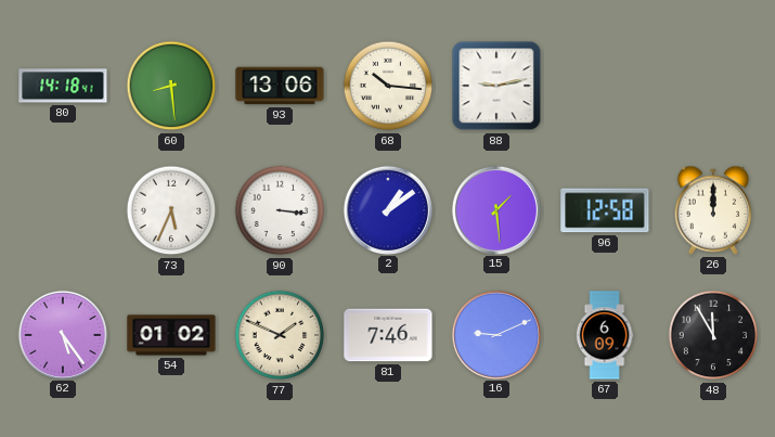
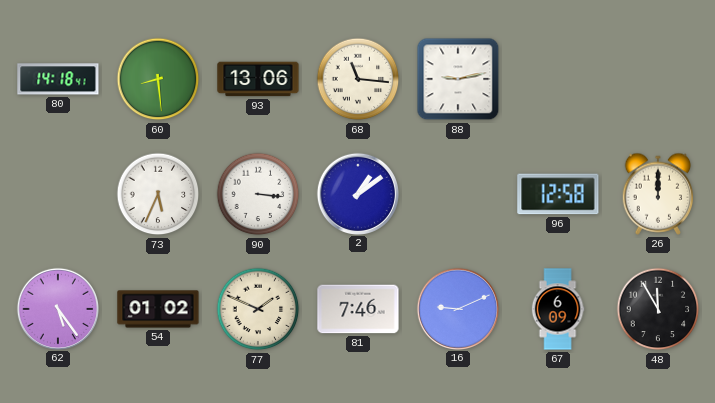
68: 10:16 -> 11:16 (358, 79)
15: 1:29 -> none (495, 209)
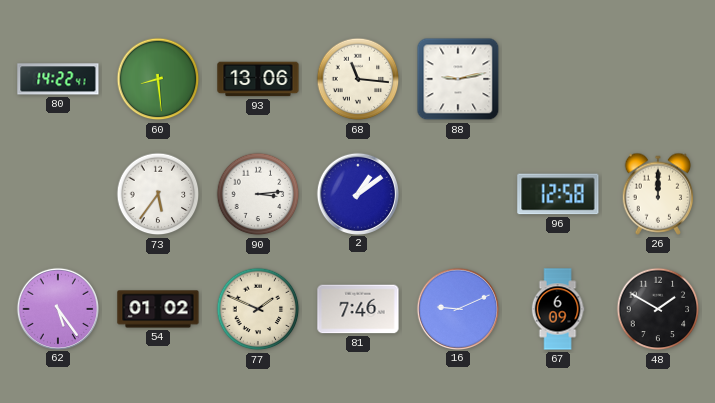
80: 14:18 -> 14:22 (58, 79)
73: 5:34 -> 5:36 (158, 194)
90: 3:16 -> 3:14 (258, 194)
48: 11:55 -> 1:50 (658, 309)
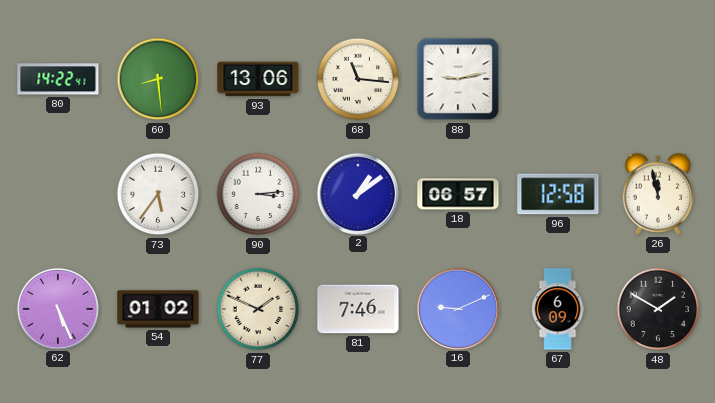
18: none -> 06:57 (458, 194)
26: 12:00 -> 11:58 (658, 194)
62: 5:24 -> 5:26 (57, 308)
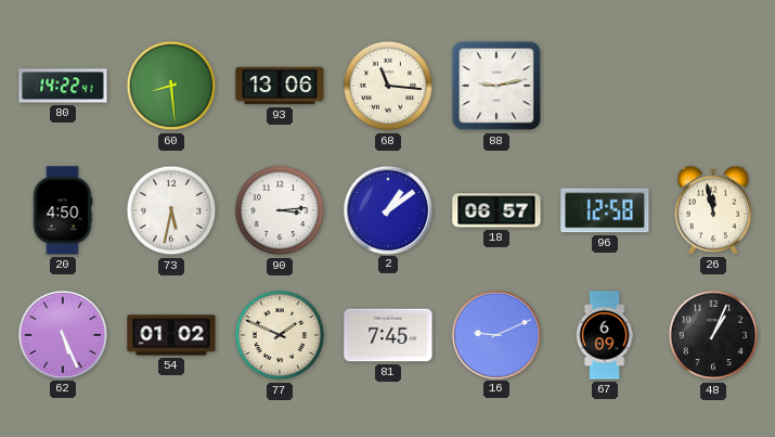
20: none -> 4:50 (63, 210)
73: 5:36 -> 5:32 (171, 210)
81: 7:46 -> 7:45 (388, 335)
48: 1:50 -> 1:04 (713, 335)
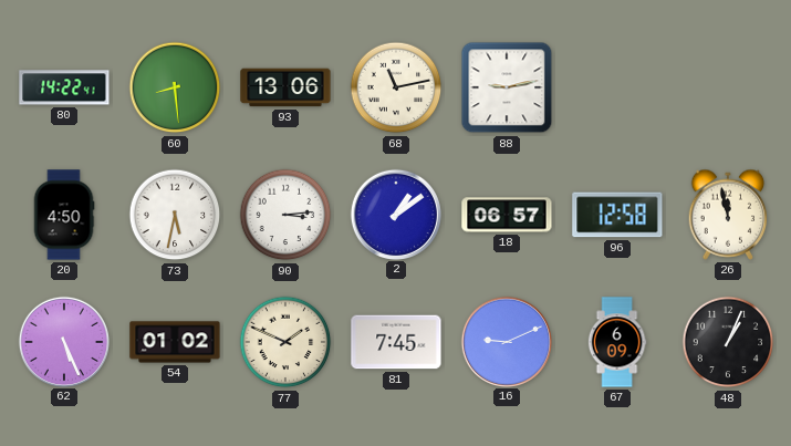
68: 11:16 -> 11:13 (396, 87)
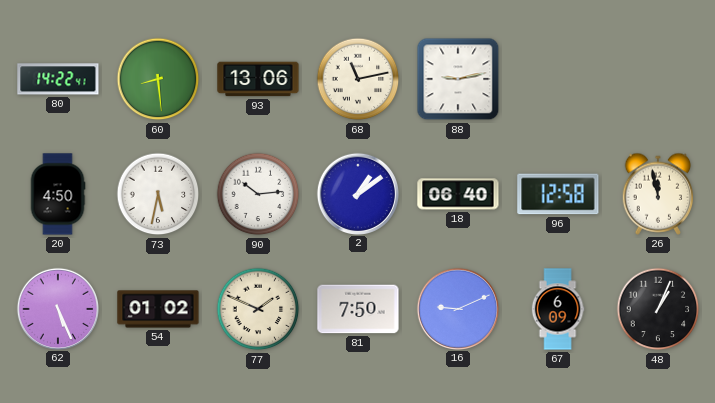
90: 3:14 -> 10:14 (258, 194)
18: 06:57 -> 06:40 (458, 194)
81: 7:45 -> 7:50 (358, 309)
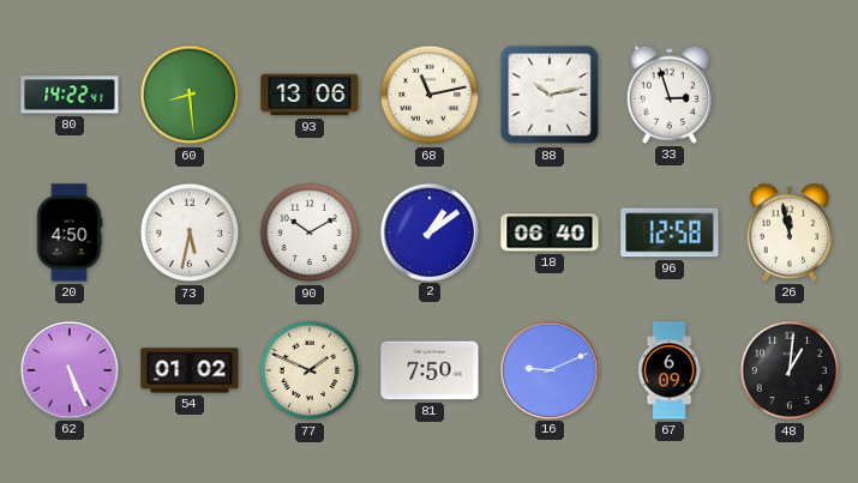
88: 9:13 -> 10:13 (550, 95)
33: none -> 2:57 (670, 95)
90: 10:14 -> 10:10 (310, 233)
48: 1:04 -> 1:01 (790, 370)
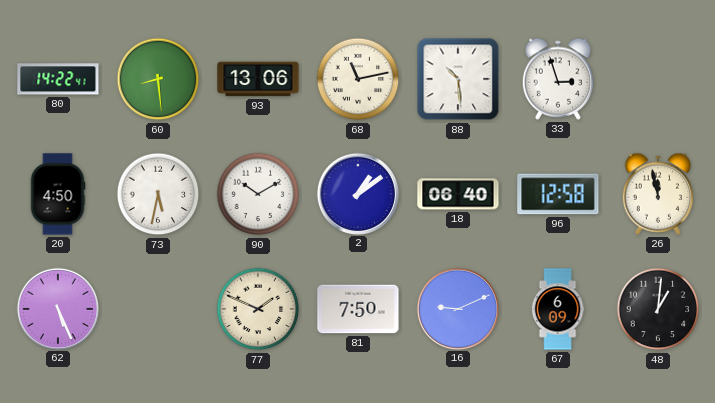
88: 10:13 -> 10:29 (458, 79)
54: 01:02 -> none (190, 370)
